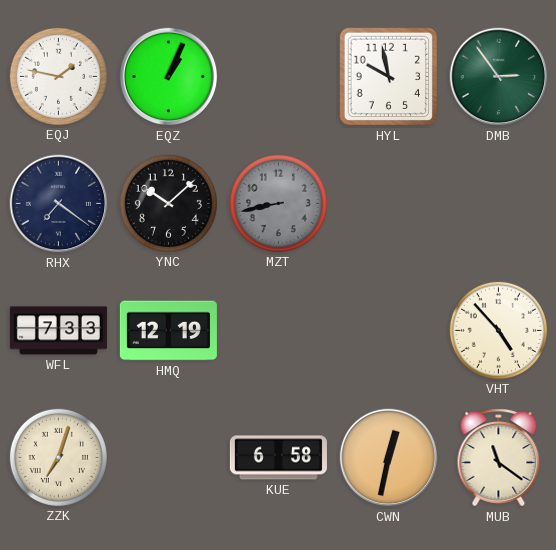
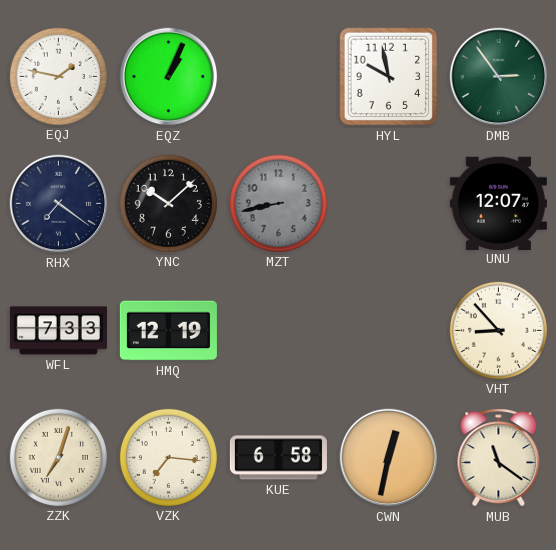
UNU: none -> 12:07 (498, 203)
VHT: 4:53 -> 8:53 (498, 330)
VZK: none -> 7:16 (168, 457)
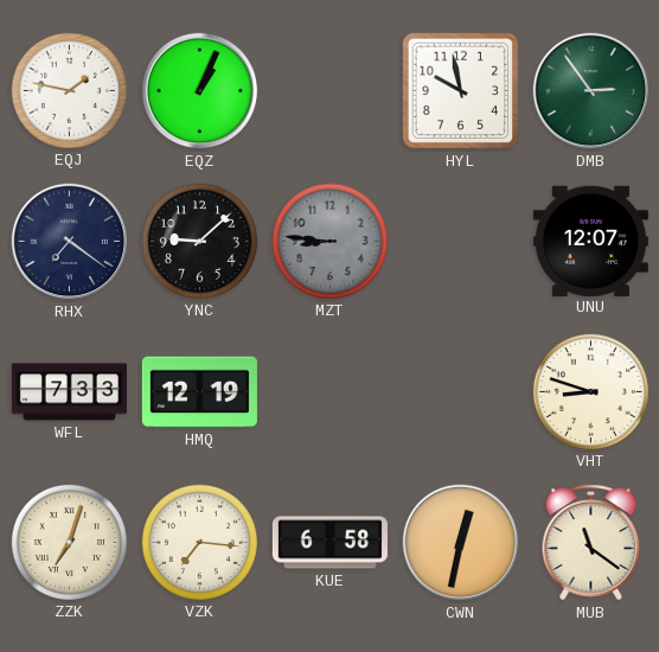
YNC: 10:08 -> 9:08 (199, 241)
MZT: 8:43 -> 8:46 (329, 241)
VHT: 8:53 -> 8:48 (590, 391)
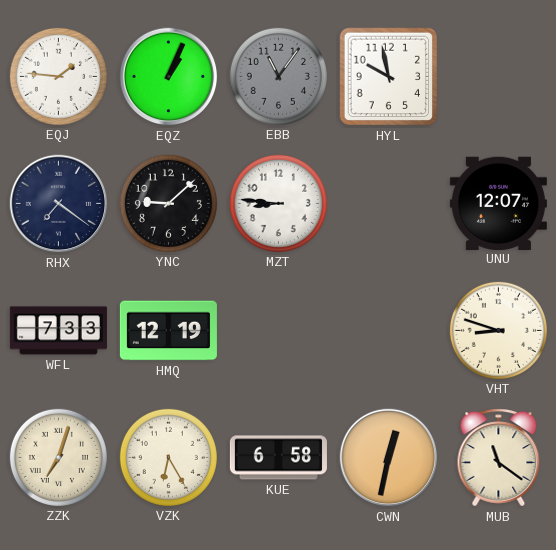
EQJ: 1:47 -> 1:46 (58, 76)
EBB: none -> 11:06 (278, 76)
DMB: 2:54 -> none (591, 91)
MZT dial: grey -> white (278, 203)
VZK: 7:16 -> 6:25 (168, 457)
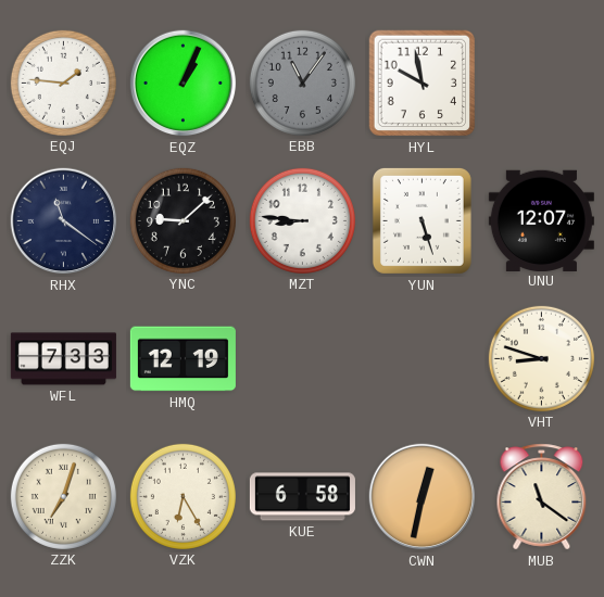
RHX: 7:21 -> 11:21 (64, 221)
YUN: none -> 5:27 (421, 220)
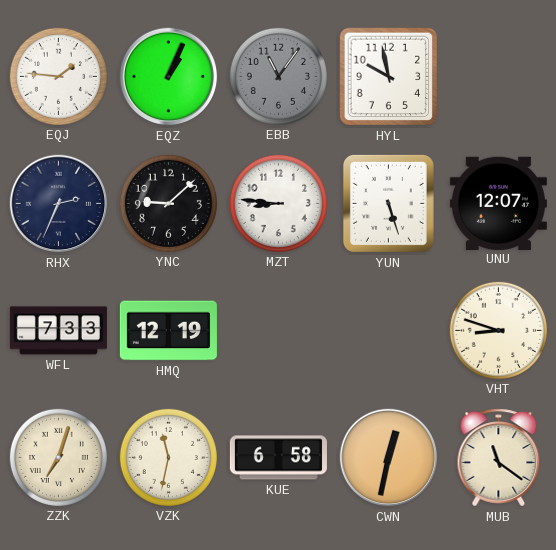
RHX: 11:21 -> 2:34 (59, 204)
VZK: 6:25 -> 11:32 (168, 457)
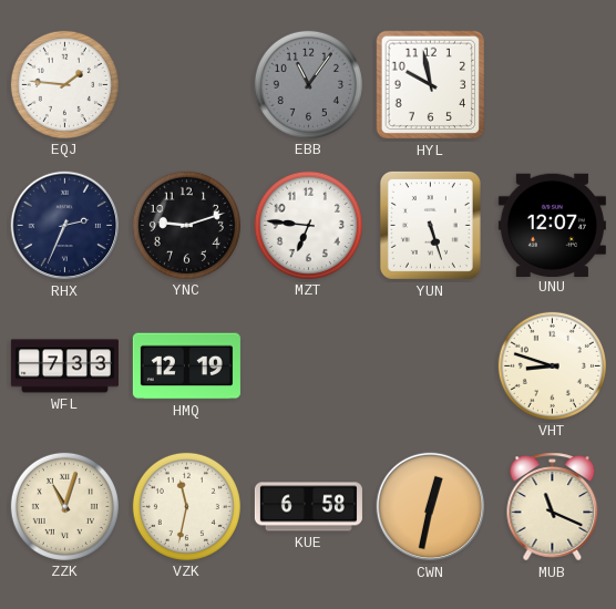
EQZ: 1:04 -> none (169, 77)
YNC: 9:08 -> 9:12 (186, 225)
MZT: 8:46 -> 6:46 (308, 225)
ZZK: 7:03 -> 11:03 (64, 506)
MUB: 11:21 -> 11:19 (553, 507)
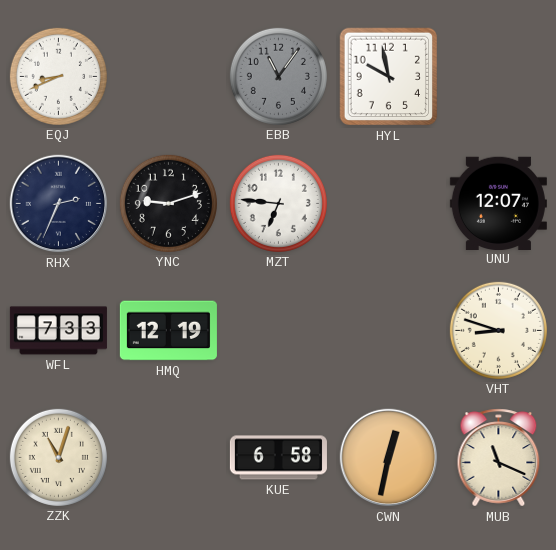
EQJ: 1:46 -> 8:41 (58, 76)
YUN: 5:27 -> none (430, 225)
VZK: 11:32 -> none (186, 506)
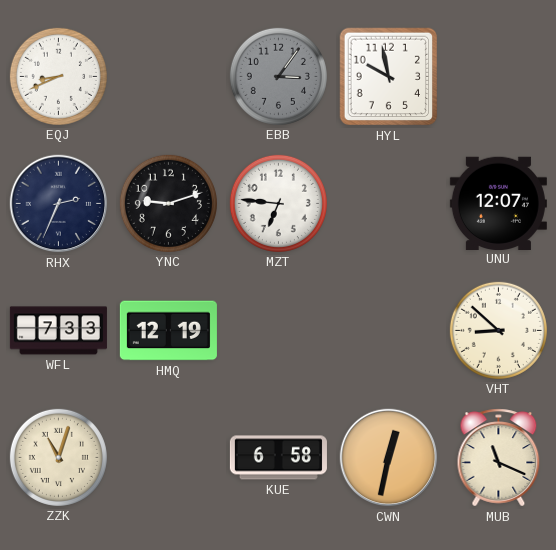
EBB: 11:06 -> 3:06 (278, 76)
VHT: 8:48 -> 8:52 (498, 330)
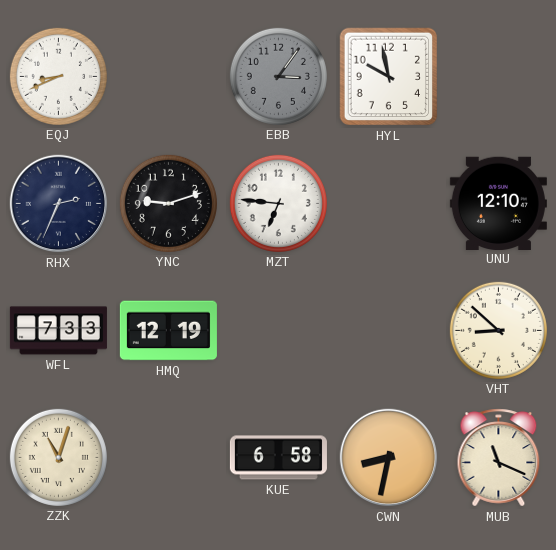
UNU: 12:07 -> 12:10 (498, 203)
CWN: 12:32 -> 8:32 (389, 458)
